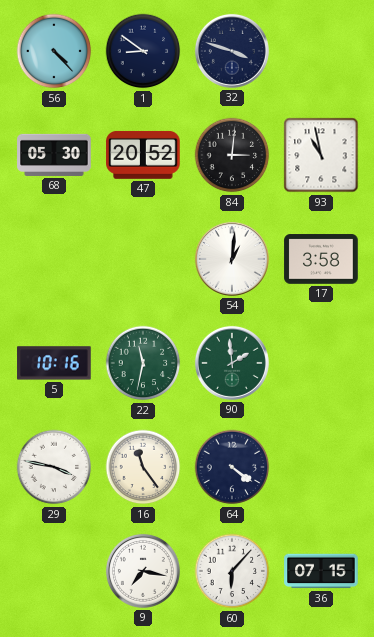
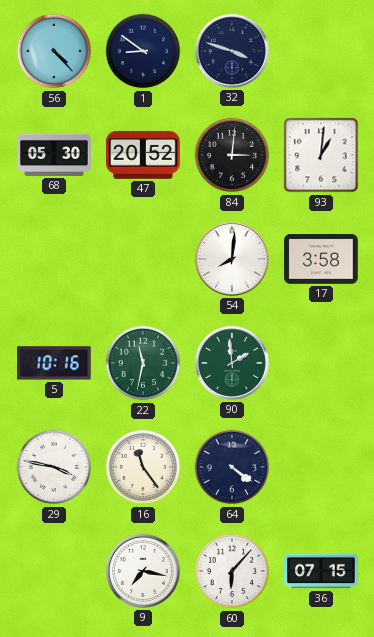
93: 10:58 -> 1:01 (321, 155)
54: 1:01 -> 8:01 (232, 259)
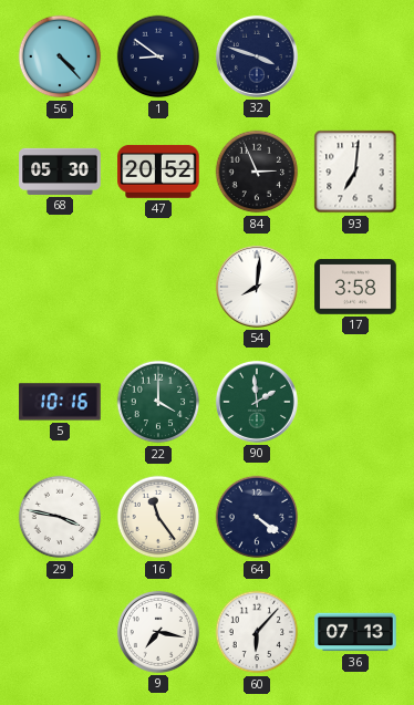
84: 3:01 -> 2:56 (257, 172)
93: 1:01 -> 7:01 (355, 172)
22: 11:32 -> 4:00 (158, 402)
36: 07:15 -> 07:13 (355, 632)
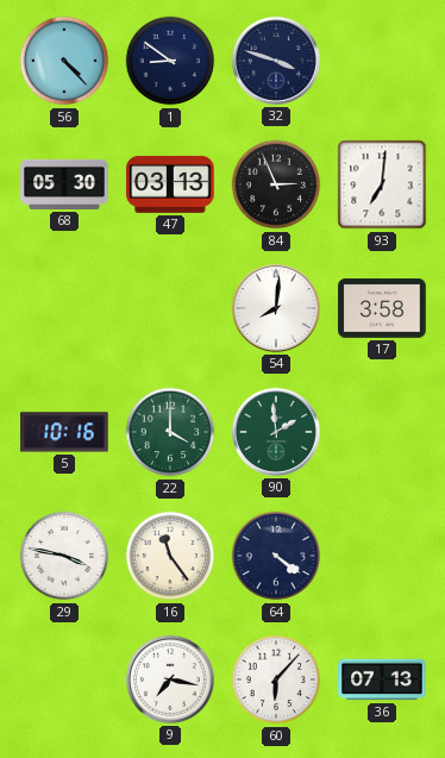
47: 20:52 -> 03:13 (170, 184)
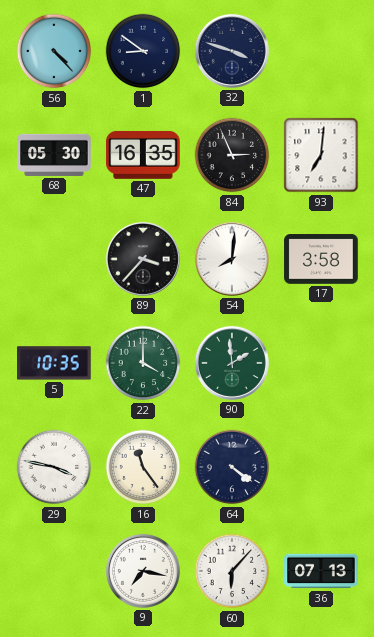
47: 03:13 -> 16:35 (143, 155)
89: none -> 3:37 (143, 259)
5: 10:16 -> 10:35 (54, 363)
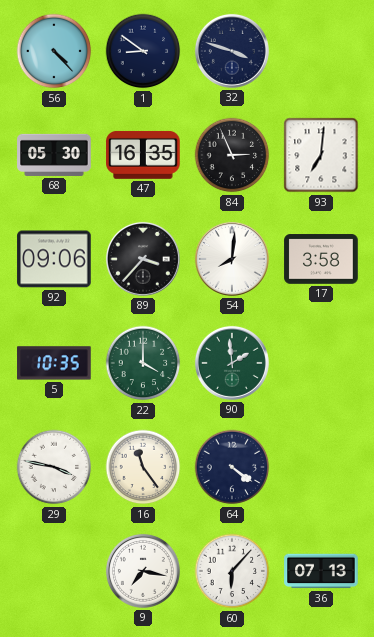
92: none -> 09:06 (54, 259)
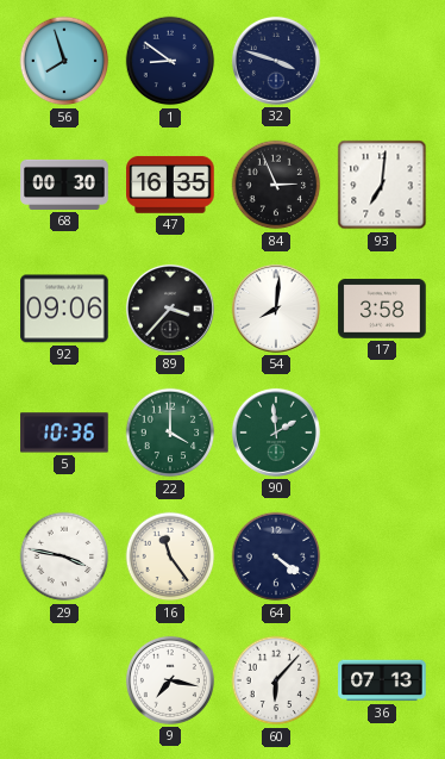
56: 4:23 -> 7:57 (64, 61)
68: 05:30 -> 00:30 (64, 185)
5: 10:35 -> 10:36 (64, 433)
